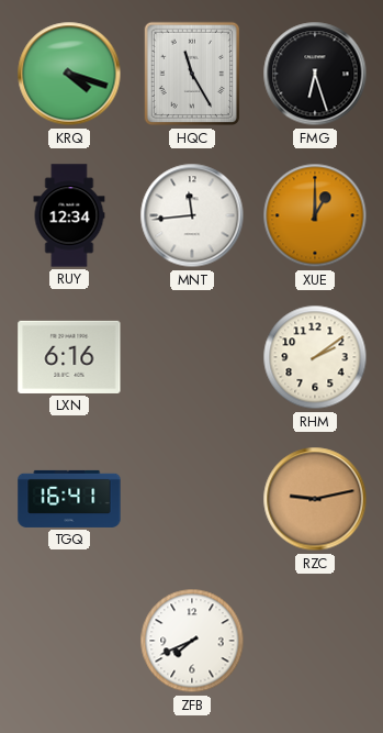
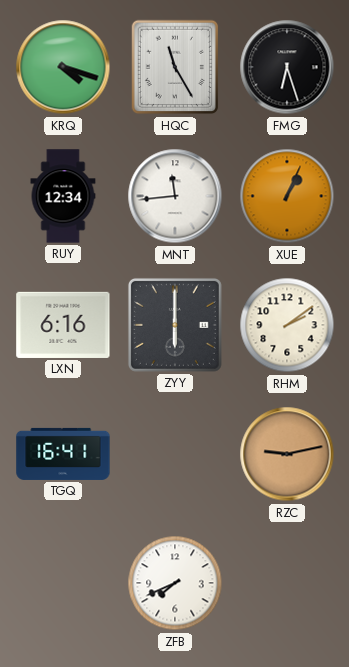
XUE: 1:00 -> 1:04 (287, 196)
ZYY: none -> 6:00 (175, 325)
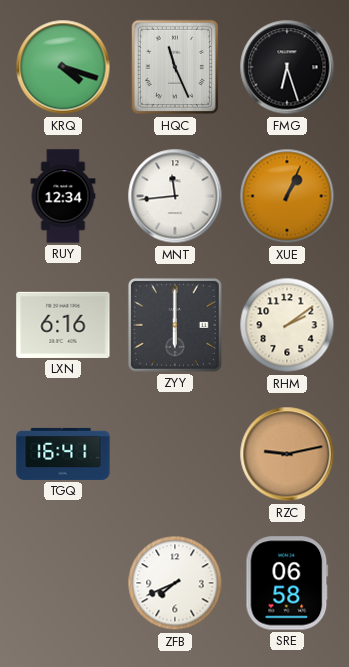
HQC: 11:25 -> 11:26 (175, 67)
SRE: none -> 06:58 (287, 583)
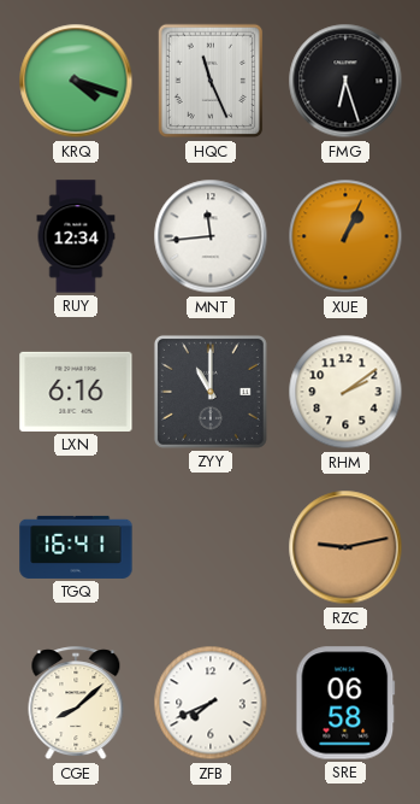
ZYY: 6:00 -> 11:00 (211, 392)
CGE: none -> 8:08 (76, 704)
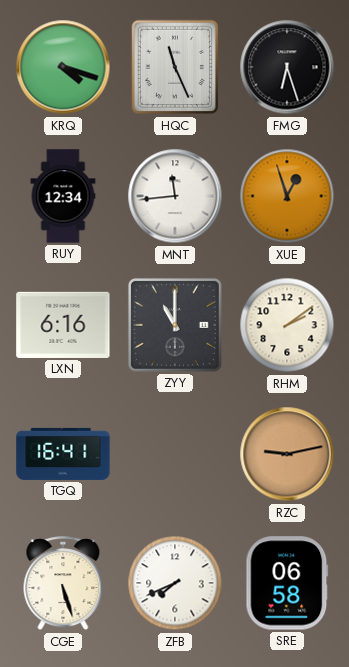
XUE: 1:04 -> 12:57 (287, 196)
CGE: 8:08 -> 5:27 (63, 584)
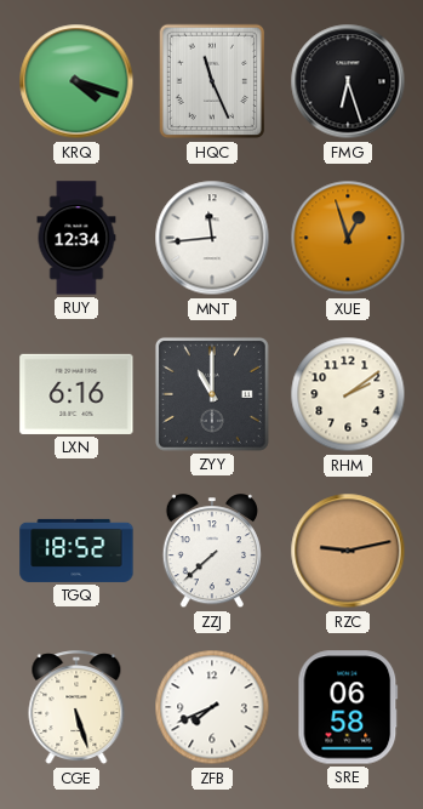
TGQ: 16:41 -> 18:52 (76, 551)
ZZJ: none -> 7:38 (212, 552)
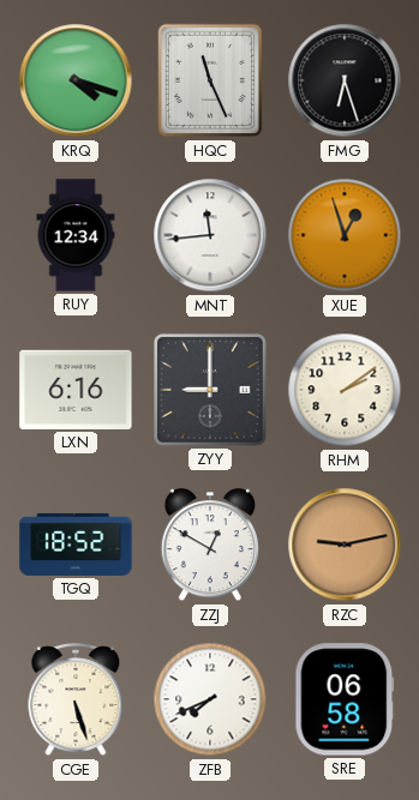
ZYY: 11:00 -> 9:00 (210, 390)
ZZJ: 7:38 -> 12:50 (210, 546)
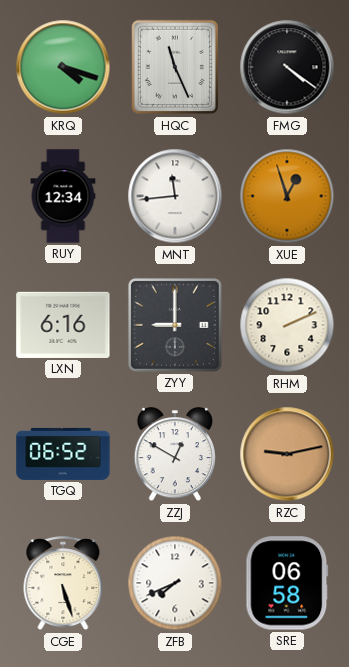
FMG: 6:27 -> 4:21 (287, 67)
RHM: 2:09 -> 2:11 (287, 325)
TGQ: 18:52 -> 06:52 (63, 454)
